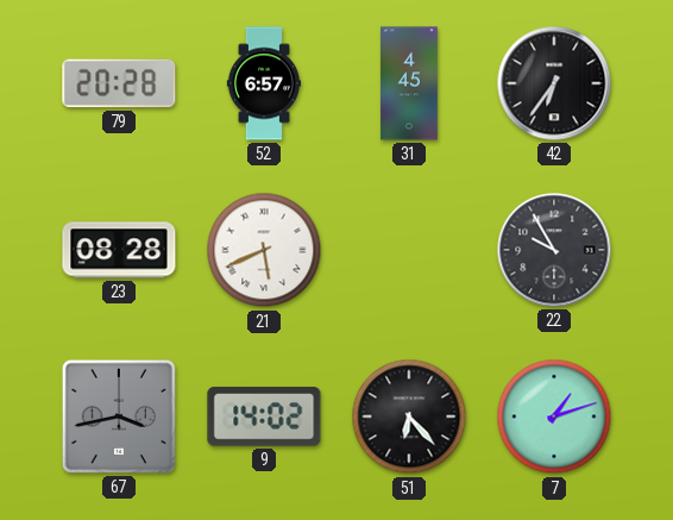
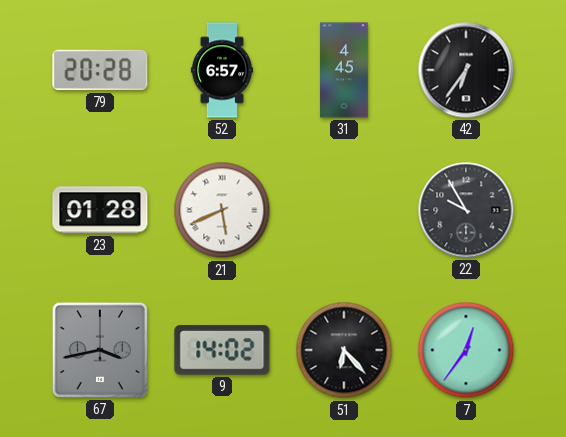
23: 08:28 -> 01:28 (100, 210)
7: 1:12 -> 12:36 (466, 350)
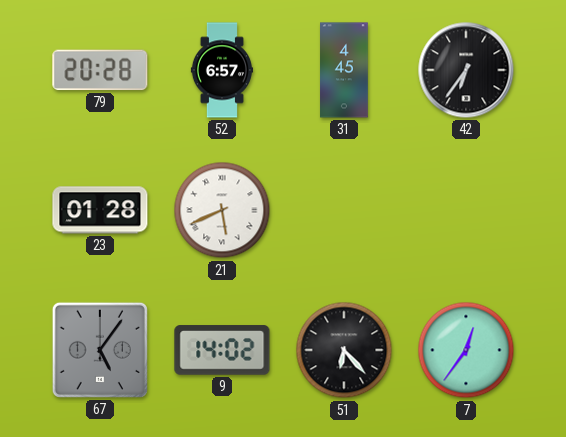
22: 9:55 -> none (466, 210)
67: 3:43 -> 5:06 (100, 350)
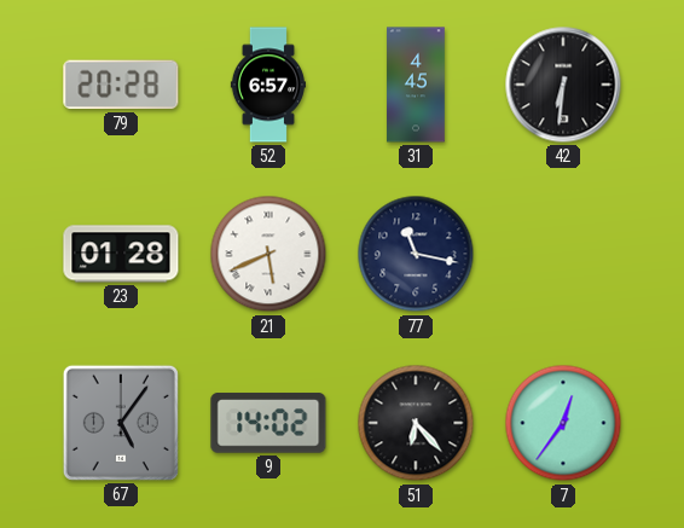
42: 6:36 -> 6:31 (563, 85)
77: none -> 11:17 (416, 254)
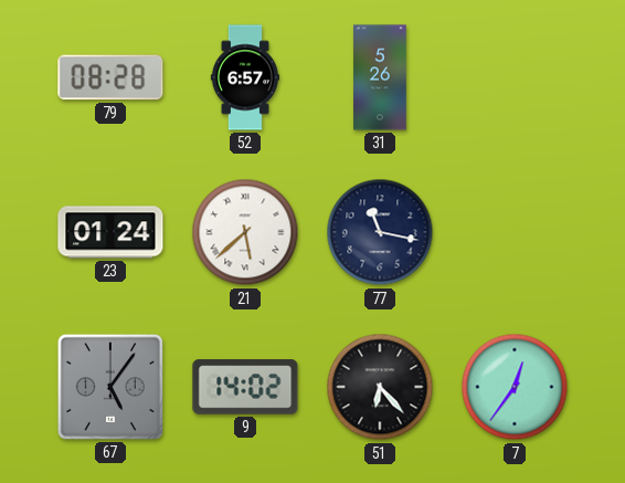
79: 20:28 -> 08:28 (110, 77)
31: 4:45 -> 5:26 (380, 77)
42: 6:31 -> none (563, 85)
23: 01:28 -> 01:24 (110, 232)
21: 5:41 -> 5:38 (245, 232)
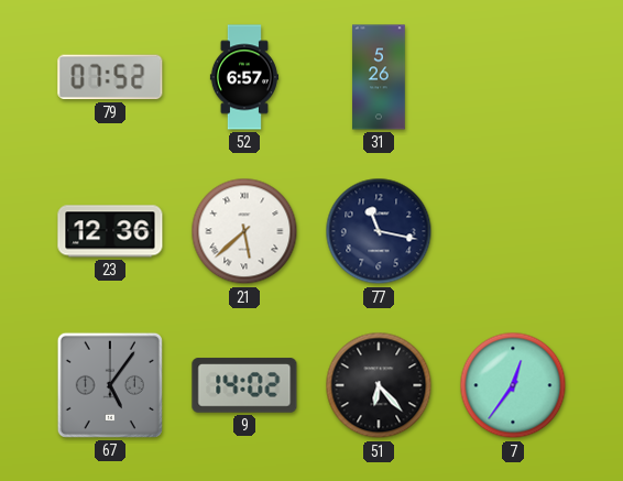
79: 08:28 -> 07:52 (110, 77)
23: 01:24 -> 12:36 (110, 231)
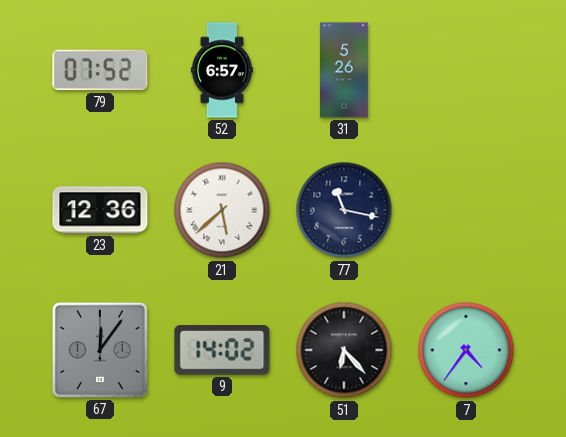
67: 5:06 -> 12:06 (100, 350)
7: 12:36 -> 4:36 (466, 350)
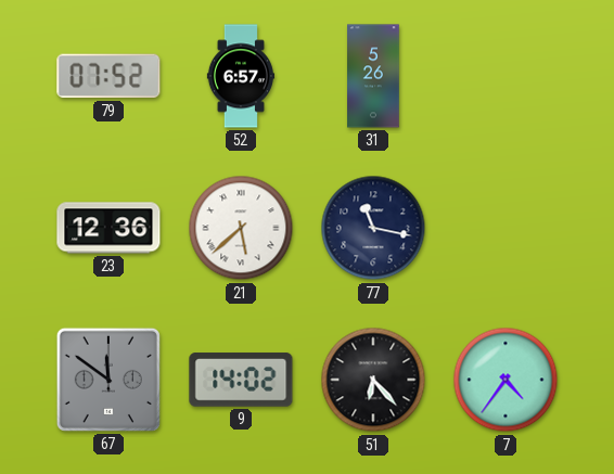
67: 12:06 -> 11:51 (108, 380)
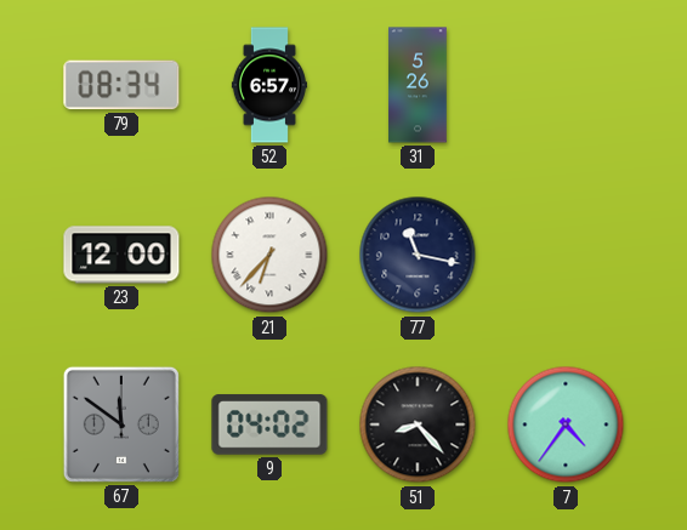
79: 07:52 -> 08:34 (121, 85)
23: 12:36 -> 12:00 (121, 255)
21: 5:38 -> 6:37 (269, 255)
9: 14:02 -> 04:02 (269, 424)
51: 6:23 -> 8:23 (418, 424)
